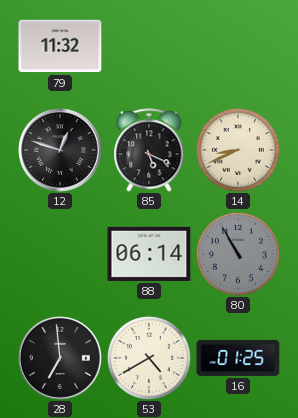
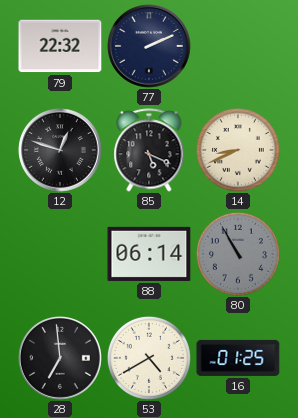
79: 11:32 -> 22:32 (60, 46)
77: none -> 2:11 (150, 47)
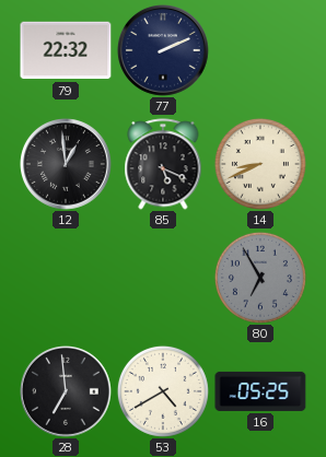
12: 12:48 -> 12:59 (67, 165)
88: 06:14 -> none (149, 254)
80: 10:55 -> 6:55 (260, 278)
16: 01:25 -> 05:25 (260, 391)
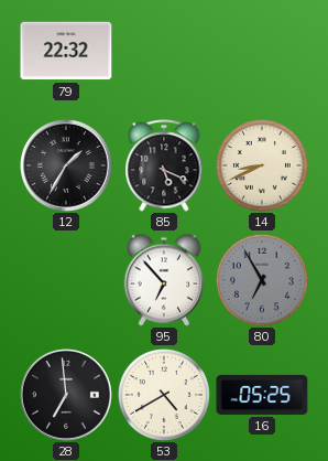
77: 2:11 -> none (164, 51)
12: 12:59 -> 1:35 (67, 167)
95: none -> 6:53 (164, 280)
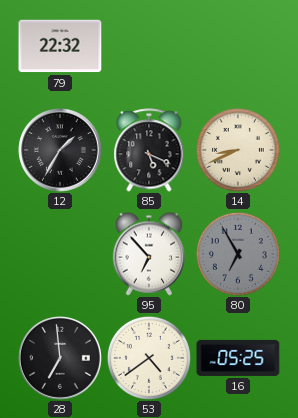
53: 4:40 -> 4:39 (149, 358)
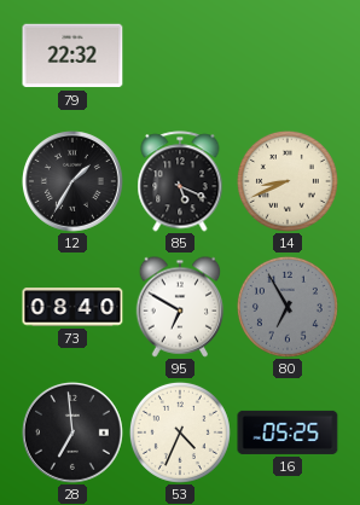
73: none -> 08:40 (72, 307)
95: 6:53 -> 6:50 (180, 307)
53: 4:39 -> 4:34 (180, 433)
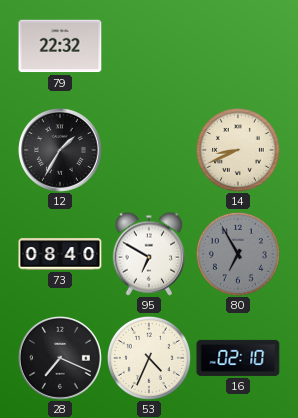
85: 5:19 -> none (180, 181)
28: 6:59 -> 7:19 (61, 359)
16: 05:25 -> 02:10 (238, 358)
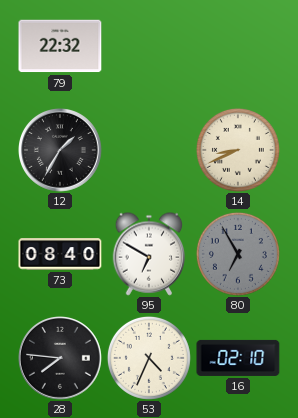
28: 7:19 -> 7:46 (61, 359)
